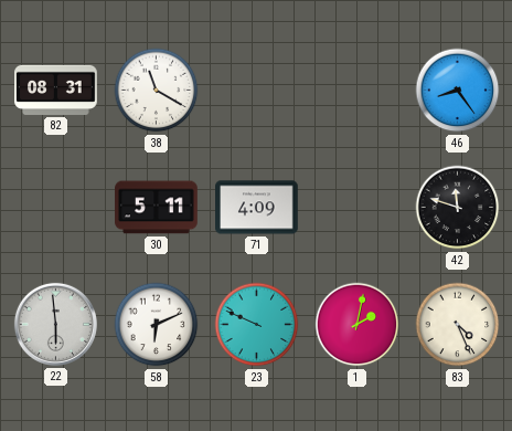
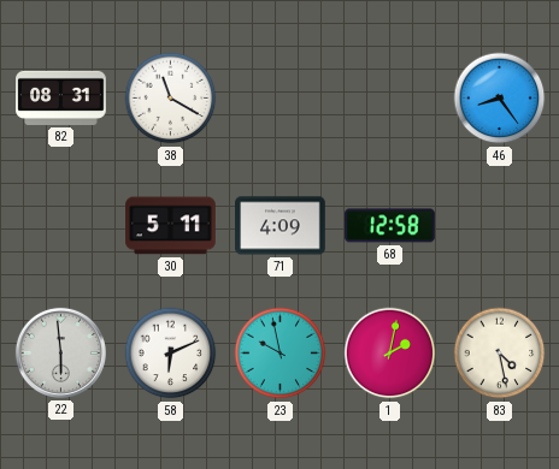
68: none -> 12:58 (390, 226)
42: 11:48 -> none (458, 208)
23: 9:49 -> 9:58 (281, 354)
83: 4:26 -> 4:28 (500, 354)
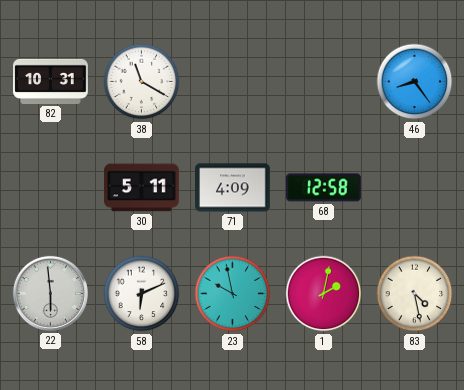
82: 08:31 -> 10:31 (51, 81)
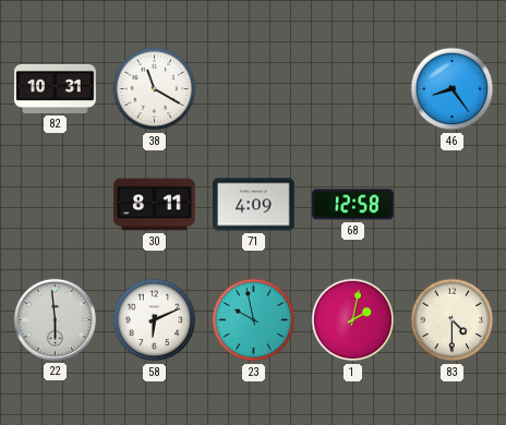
30: 5:11 -> 8:11 (155, 205)
83: 4:28 -> 4:30 (453, 320)
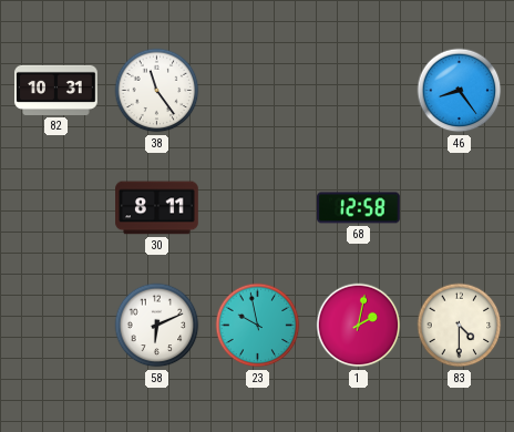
38: 11:20 -> 11:24 (157, 91)
71: 4:09 -> none (254, 205)
22: 5:59 -> none (55, 319)
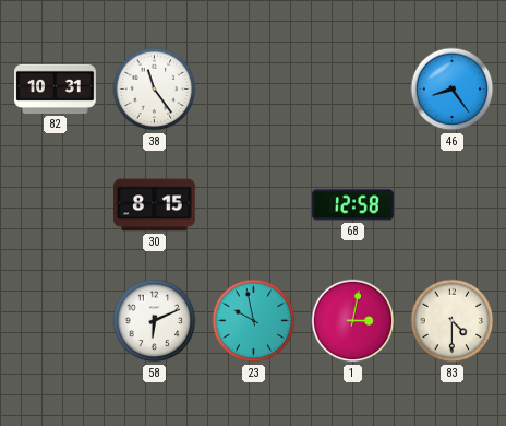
30: 8:11 -> 8:15 (155, 205)
1: 2:02 -> 3:02 (353, 321)
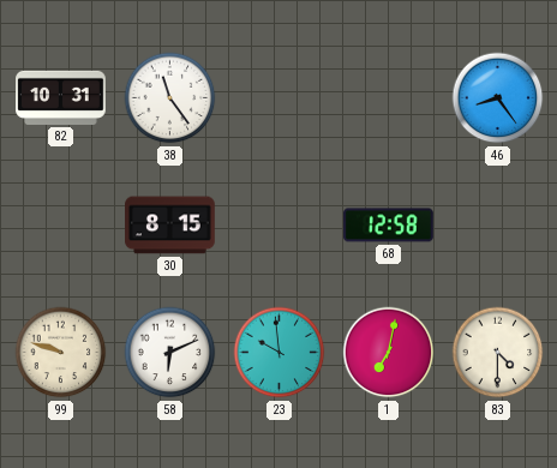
99: none -> 9:48 (61, 353)
23: 9:58 -> 9:59 (280, 353)
1: 3:02 -> 7:02 (389, 353)
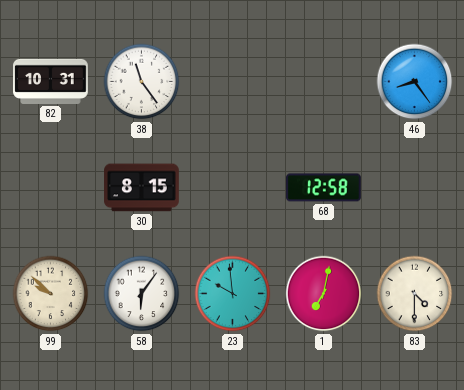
99: 9:48 -> 9:52 (51, 294)
58: 6:11 -> 6:06 (142, 294)
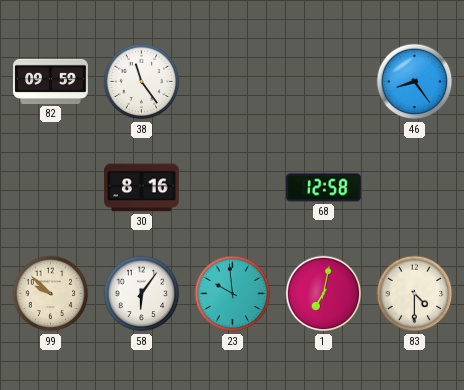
82: 10:31 -> 09:59 (51, 81)
30: 8:15 -> 8:16 (142, 188)
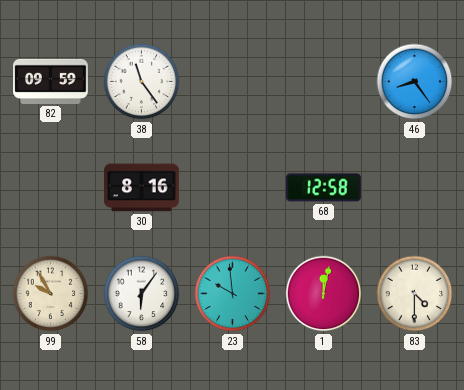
99: 9:52 -> 9:55 (51, 294)
1: 7:02 -> 12:02 (324, 294)
